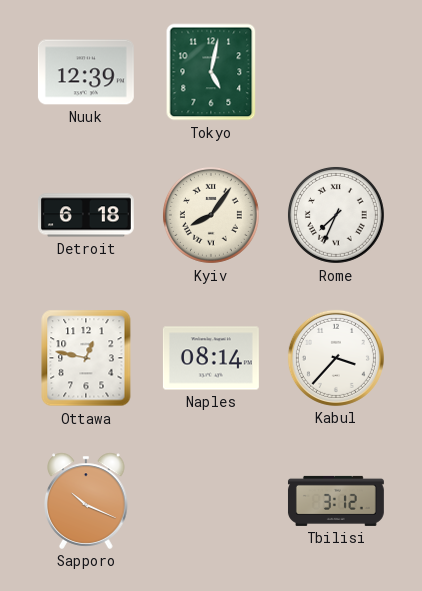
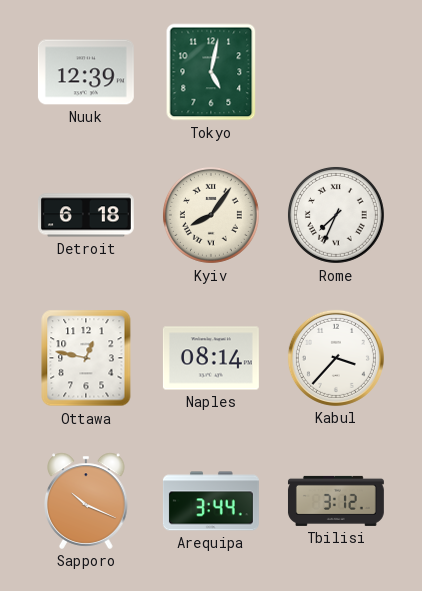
Arequipa: none -> 3:44 (211, 501)
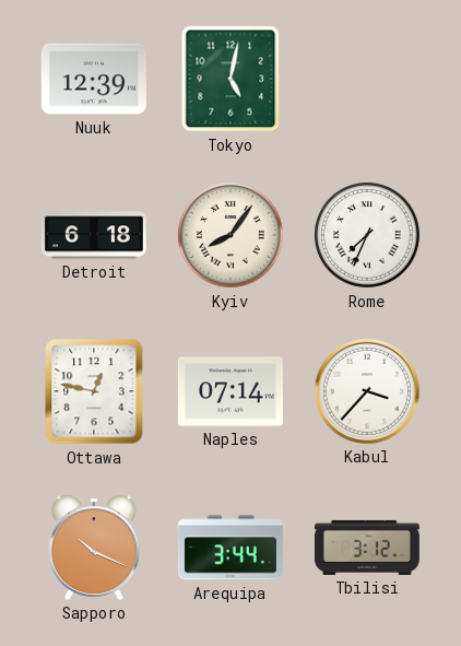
Naples: 08:14 -> 07:14 (230, 391)
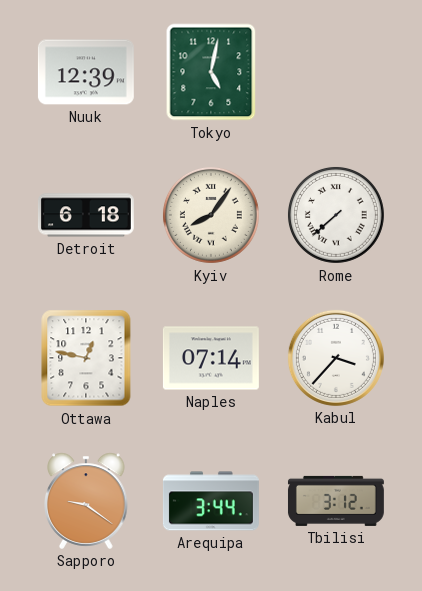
Rome: 7:34 -> 7:38 (336, 215)
Sapporo: 10:19 -> 9:21 (86, 501)
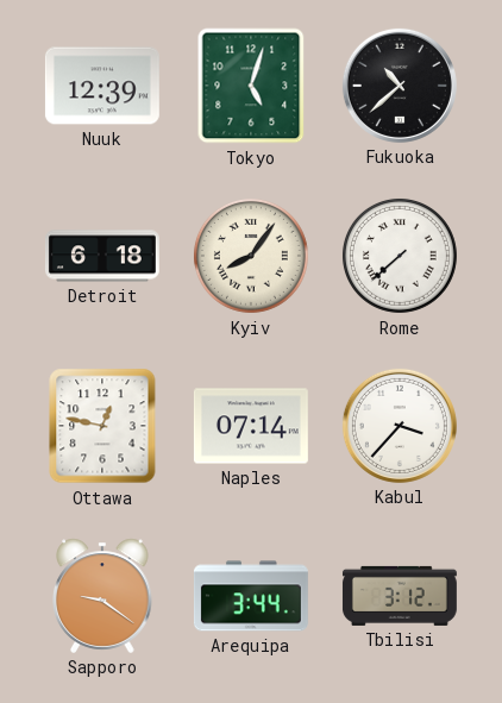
Tokyo: 5:02 -> 5:03 (251, 86)
Fukuoka: none -> 10:38 (400, 86)
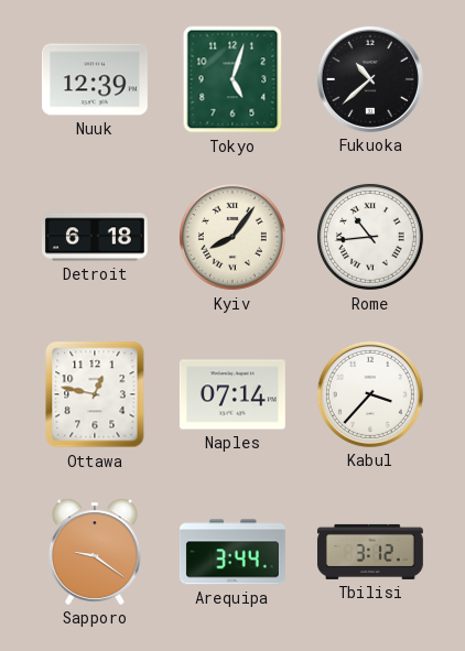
Rome: 7:38 -> 10:44 (370, 237)
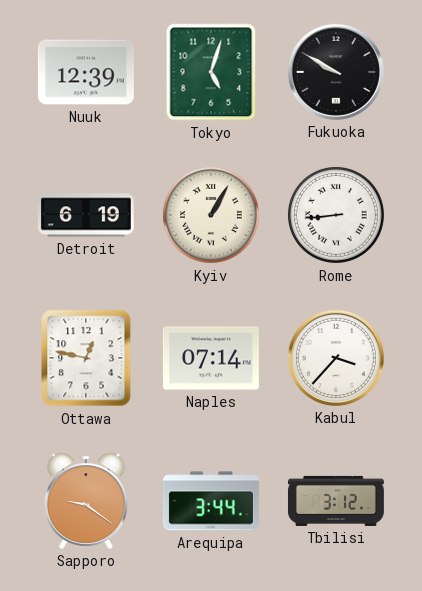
Fukuoka: 10:38 -> 9:50 (336, 72)
Detroit: 6:18 -> 6:19 (86, 215)
Kyiv: 8:06 -> 1:05 (211, 215)
Rome: 10:44 -> 8:44 (336, 215)
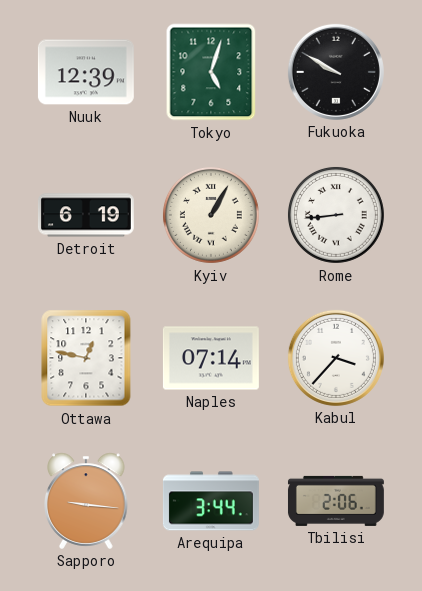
Sapporo: 9:21 -> 9:16 (86, 501)
Tbilisi: 3:12 -> 2:06 (336, 501)
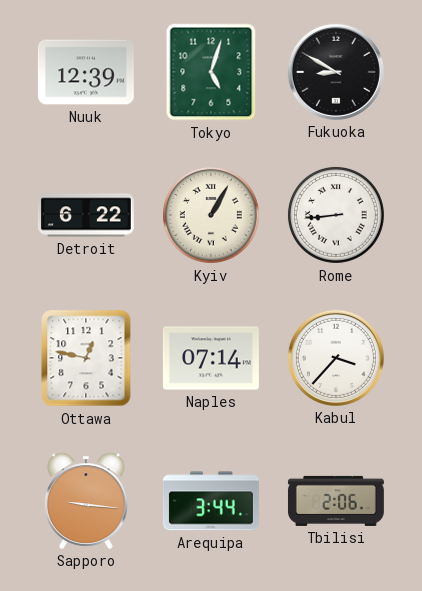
Fukuoka: 9:50 -> 8:50 (336, 72)
Detroit: 6:19 -> 6:22 (86, 215)
